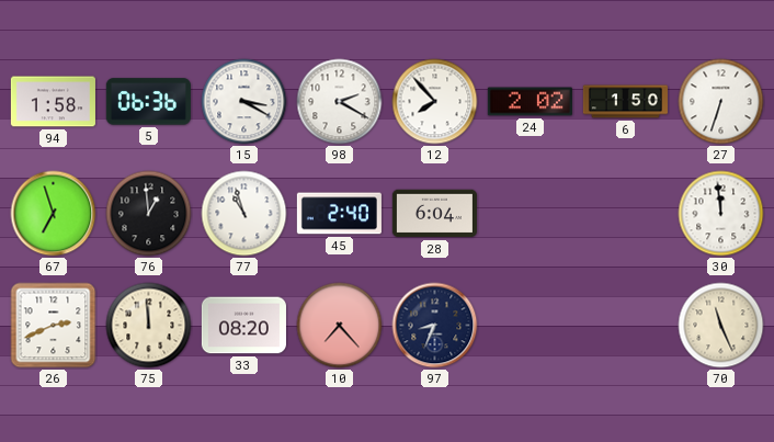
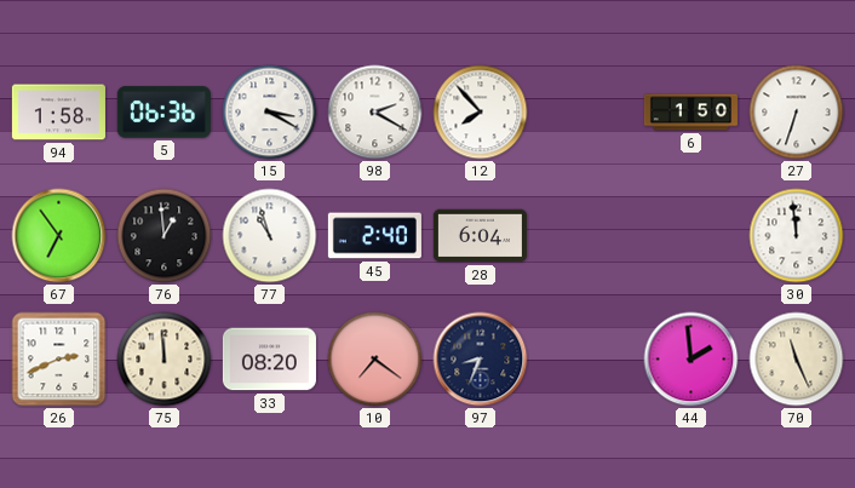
24: 2:02 -> none (530, 102)
67: 6:57 -> 6:54 (59, 236)
10: 7:23 -> 7:21 (375, 360)
44: none -> 1:59 (692, 360)
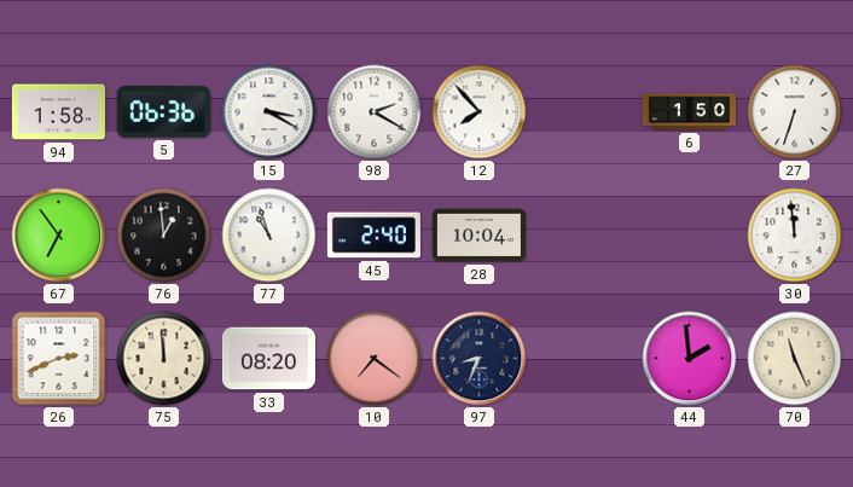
28: 6:04 -> 10:04 (478, 236)
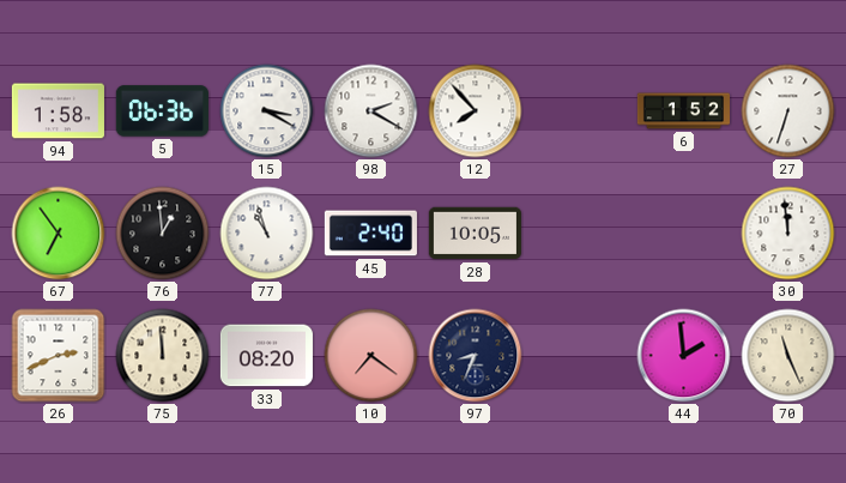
6: 1:50 -> 1:52 (683, 111)
28: 10:04 -> 10:05 (475, 234)
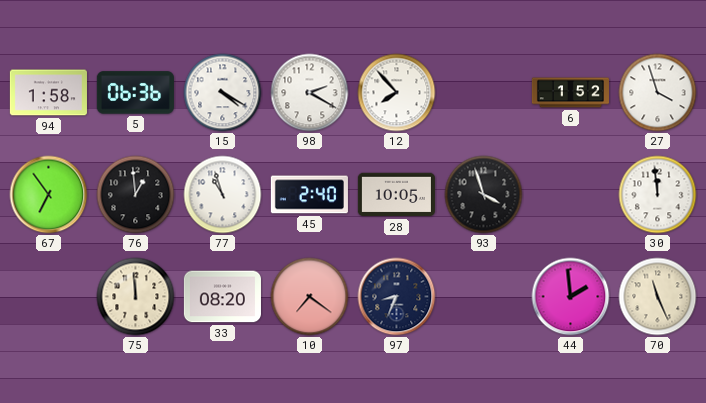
15: 3:20 -> 4:20 (223, 93)
27: 6:33 -> 3:57 (658, 93)
93: none -> 3:57 (484, 195)
26: 2:41 -> none (59, 356)
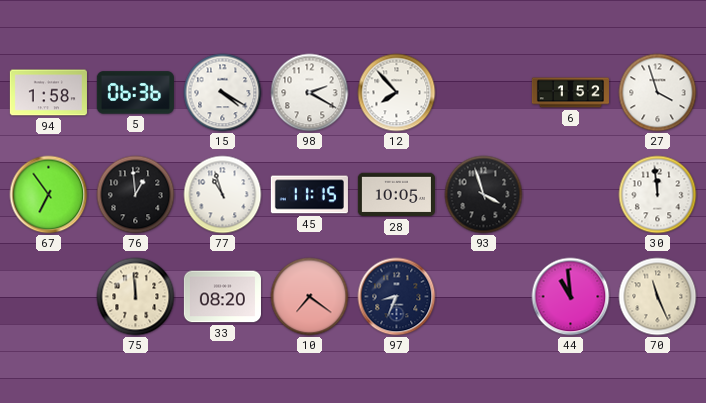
45: 2:40 -> 11:15 (309, 195)
44: 1:59 -> 10:59 (571, 297)
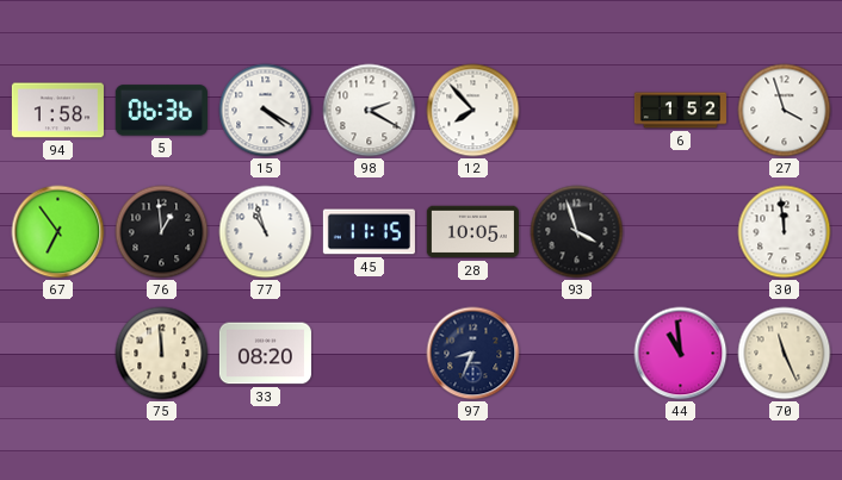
10: 7:21 -> none (310, 297)
